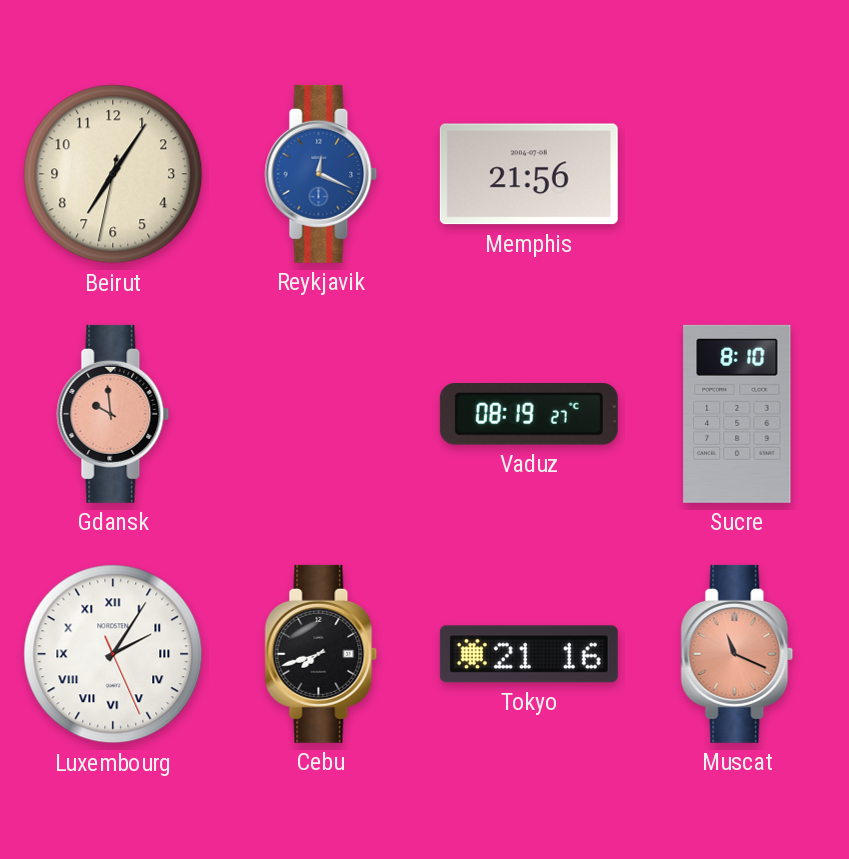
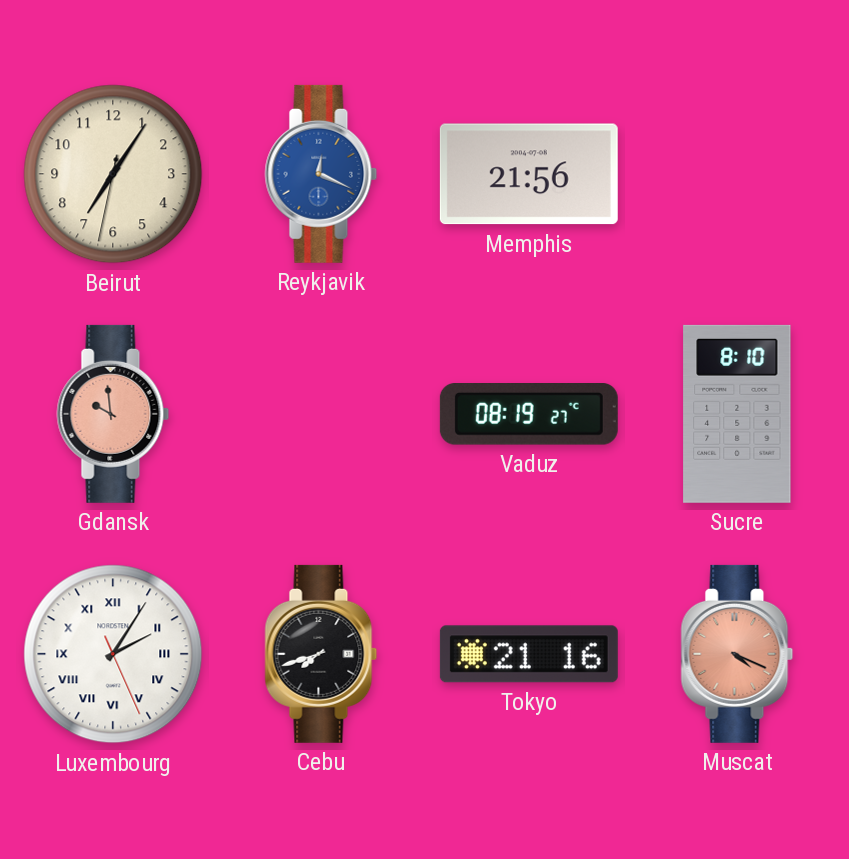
Muscat: 11:19 -> 4:19 (737, 654)
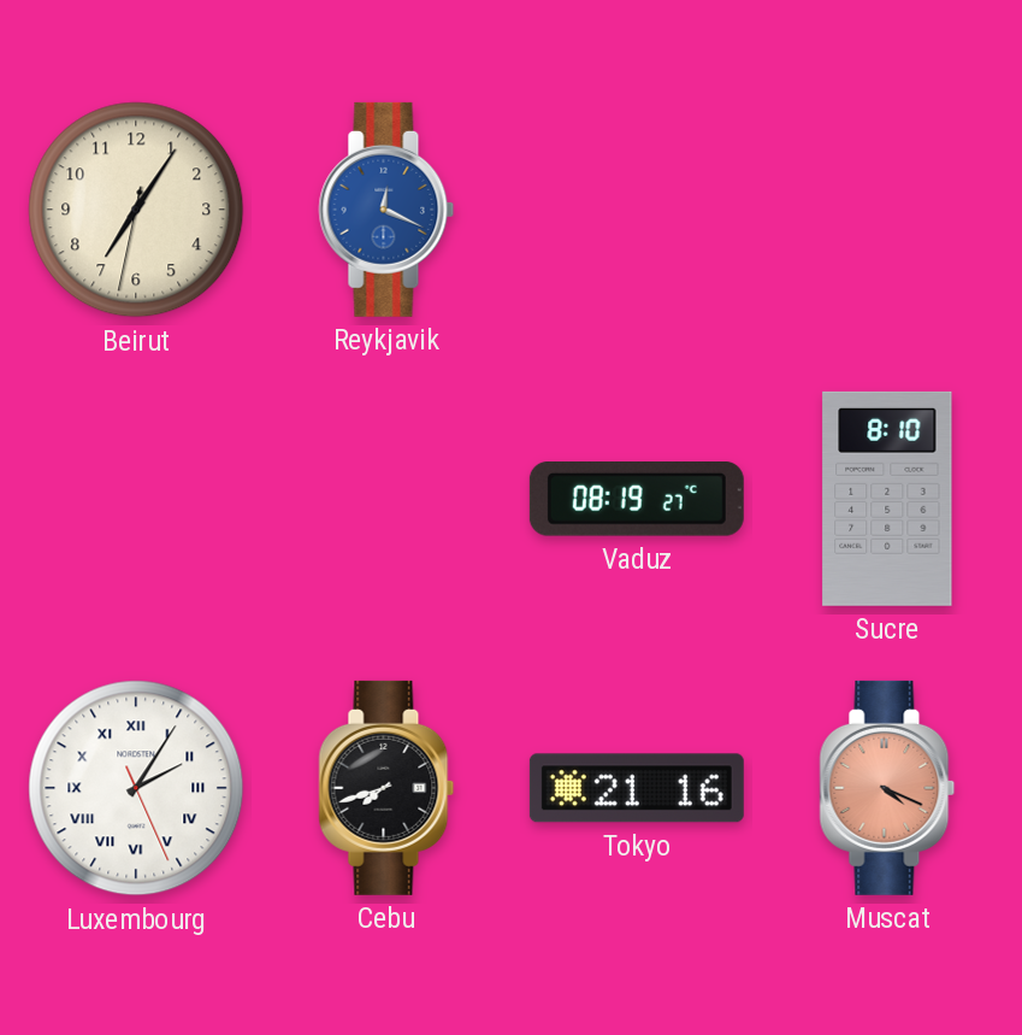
Memphis: 21:56 -> none (529, 174)
Gdansk: 9:59 -> none (113, 414)
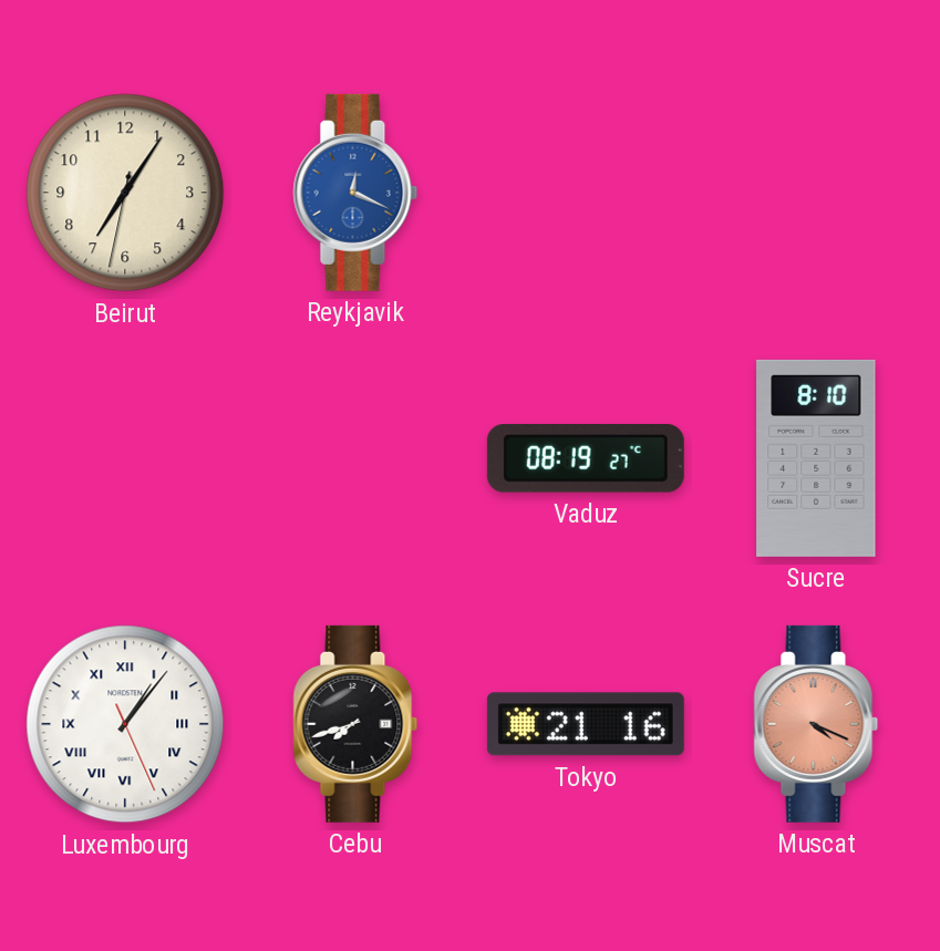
Luxembourg: 2:05 -> 1:06 (125, 724)
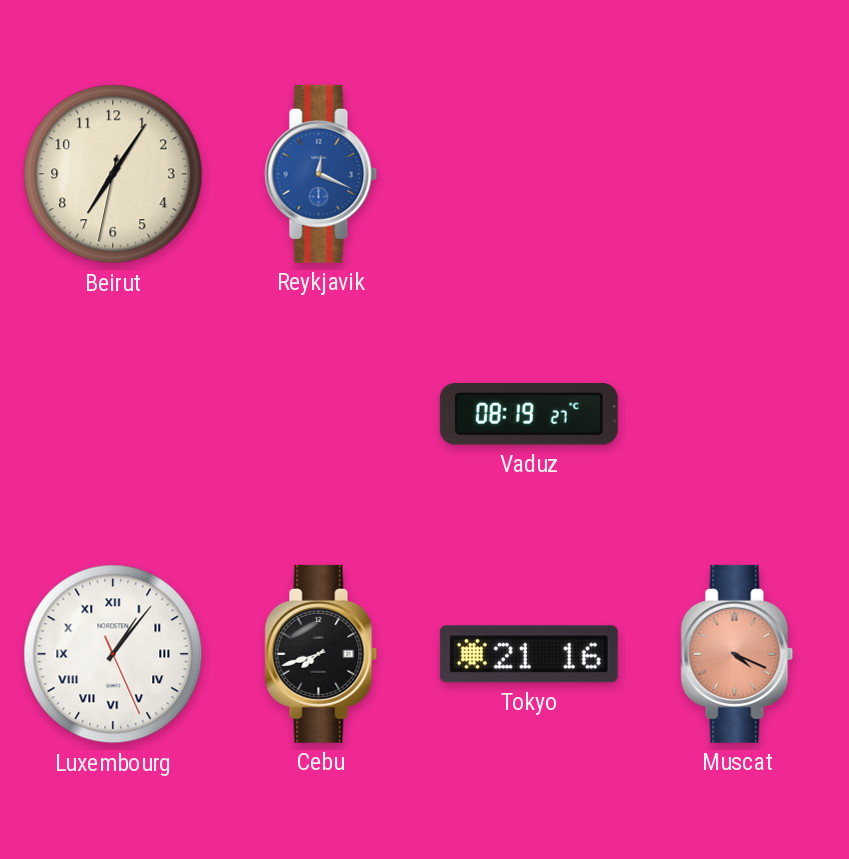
Sucre: 8:10 -> none (816, 458)
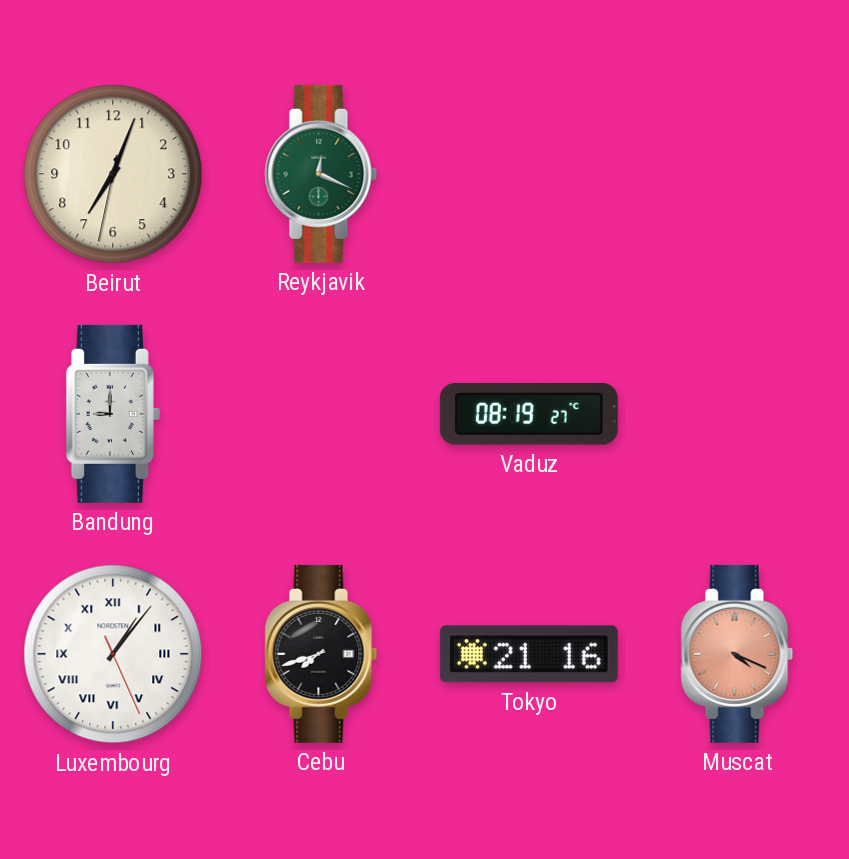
Beirut: 7:05 -> 7:03 (113, 174)
Reykjavik dial: blue -> green (321, 174)
Bandung: none -> 9:00 (113, 414)
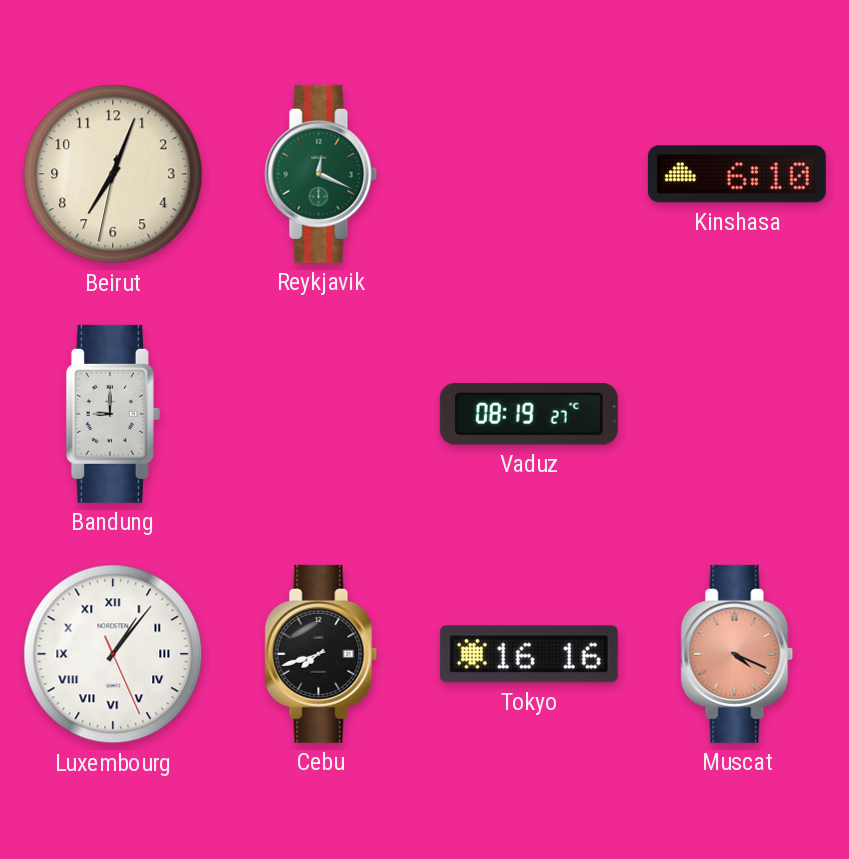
Kinshasa: none -> 6:10 (737, 174)
Tokyo: 21:16 -> 16:16 (529, 654)
